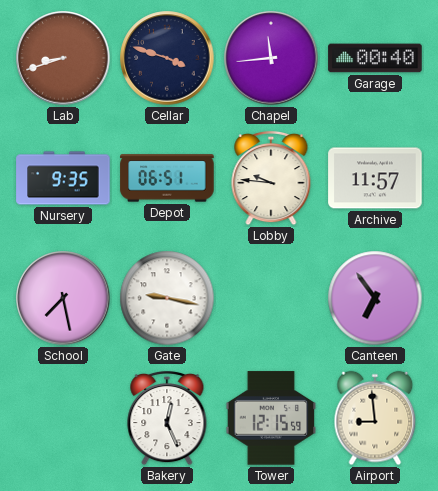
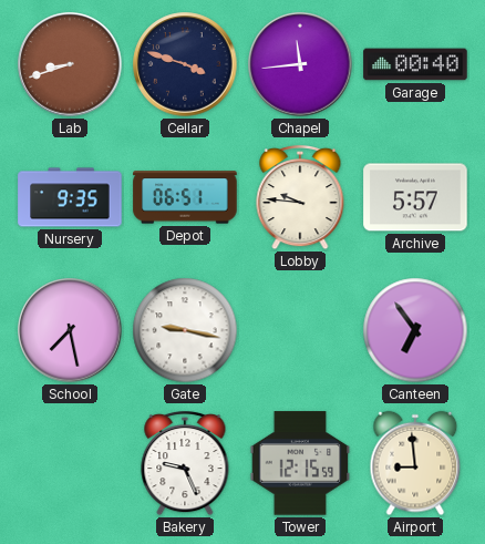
Archive: 11:57 -> 5:57 (415, 197)
Bakery: 12:26 -> 9:26 (185, 463)
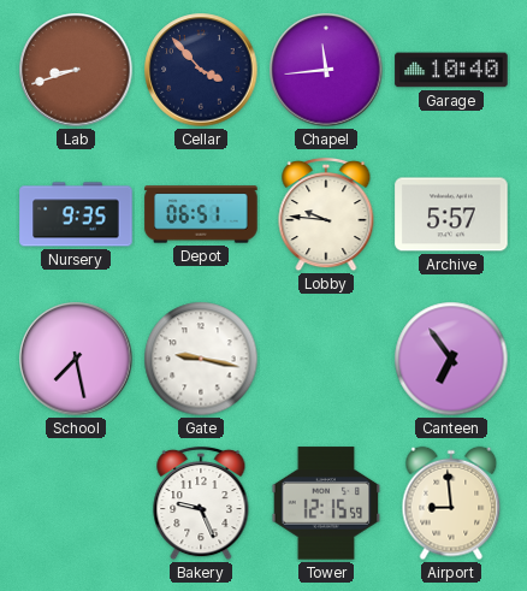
Cellar: 3:48 -> 3:53 (201, 70)
Garage: 00:40 -> 10:40 (451, 70)
